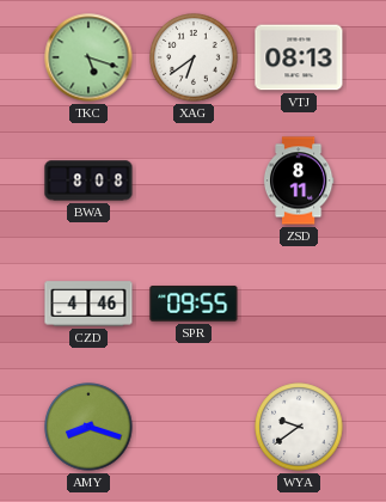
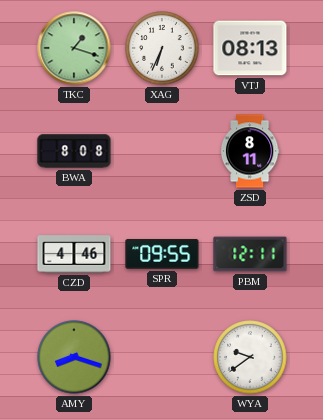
TKC: 5:18 -> 1:18 (74, 48)
XAG: 6:39 -> 6:34 (162, 48)
PBM: none -> 12:11 (250, 254)
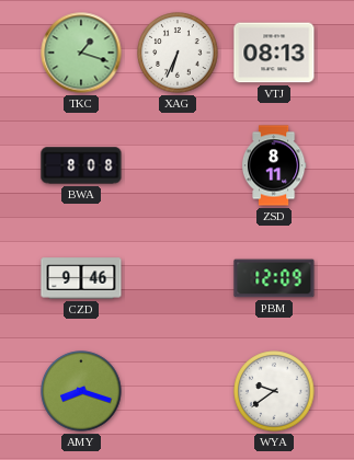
CZD: 4:46 -> 9:46 (81, 278)
SPR: 09:55 -> none (162, 254)
PBM: 12:11 -> 12:09 (274, 278)
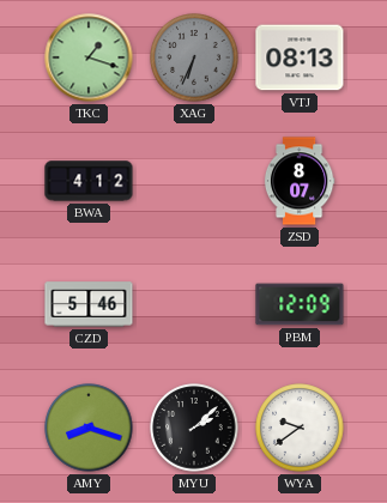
XAG dial: white -> grey (194, 57)
BWA: 8:08 -> 4:12 (89, 181)
ZSD: 8:11 -> 8:07 (300, 181)
CZD: 9:46 -> 5:46 (89, 304)
MYU: none -> 2:08 (194, 428)
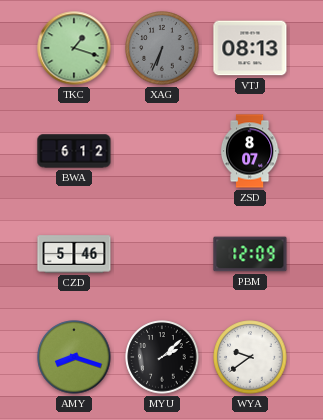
BWA: 4:12 -> 6:12 (74, 151)
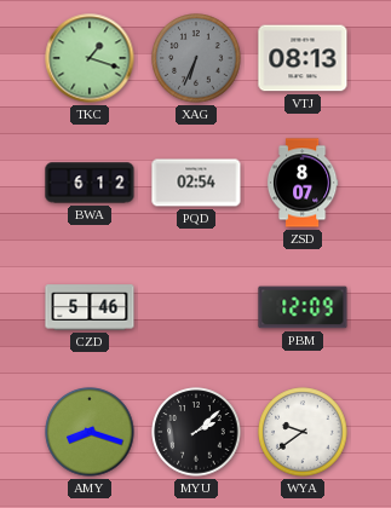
PQD: none -> 02:54 (196, 183)
